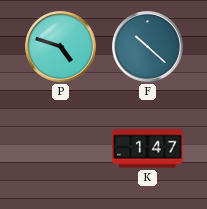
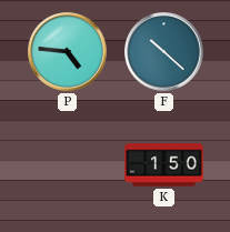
P: 4:48 -> 4:46 (68, 52)
K: 1:47 -> 1:50 (164, 165)
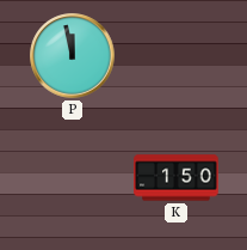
P: 4:46 -> 11:58 (73, 56)
F: 10:22 -> none (164, 52)
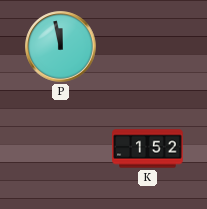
K: 1:50 -> 1:52 (148, 149)
